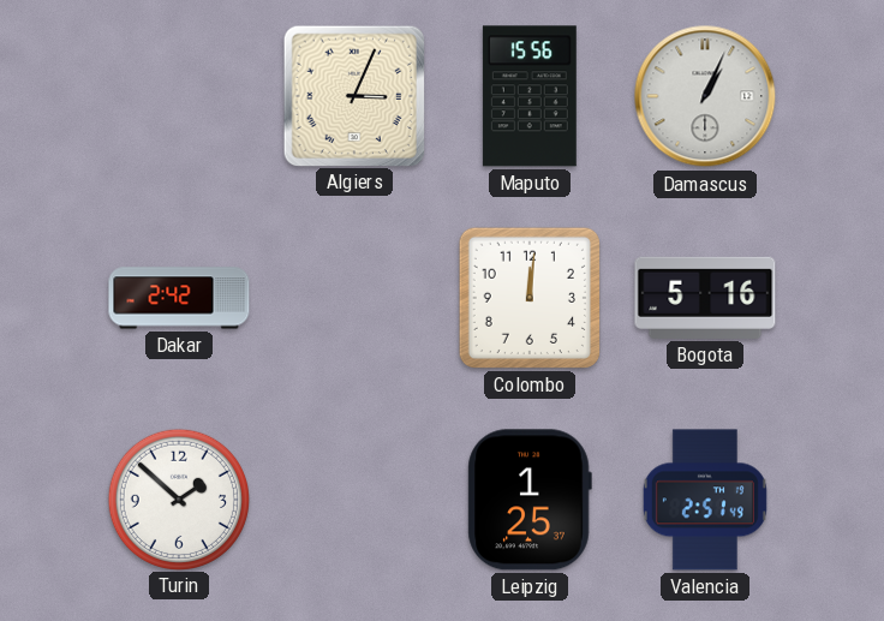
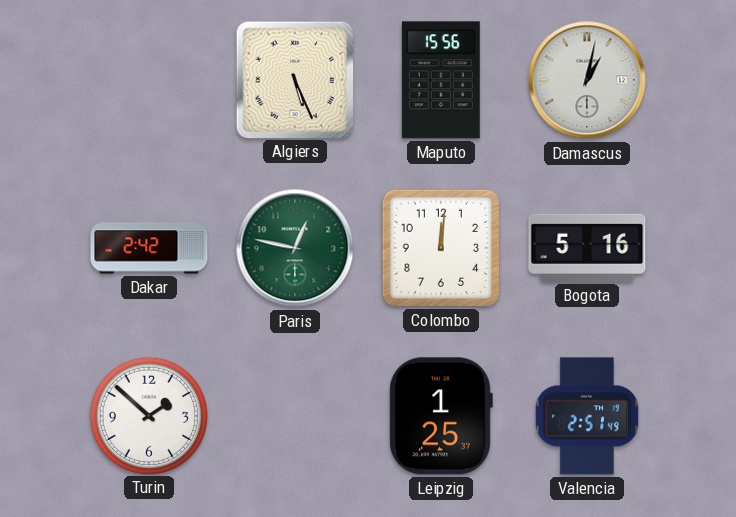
Algiers: 3:04 -> 5:26 (294, 79)
Damascus: 1:04 -> 1:02 (587, 80)
Paris: none -> 12:47 (295, 248)
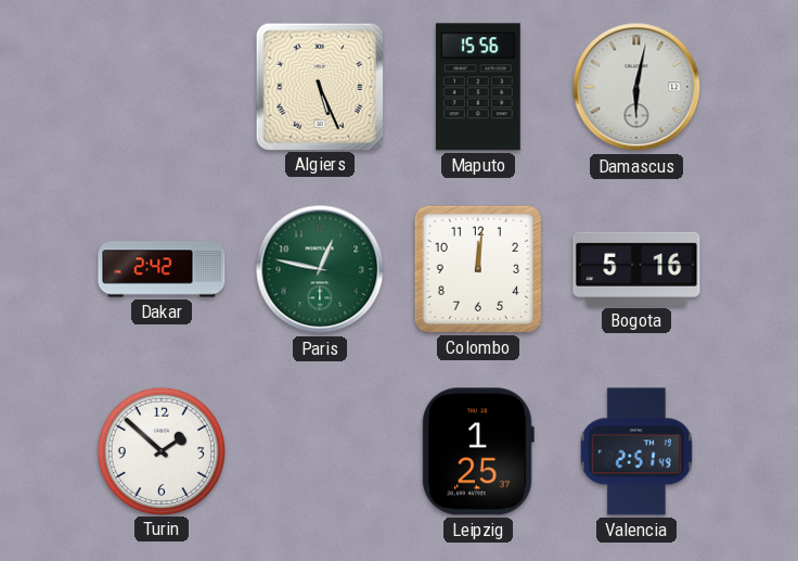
Damascus: 1:02 -> 6:02 (636, 87)
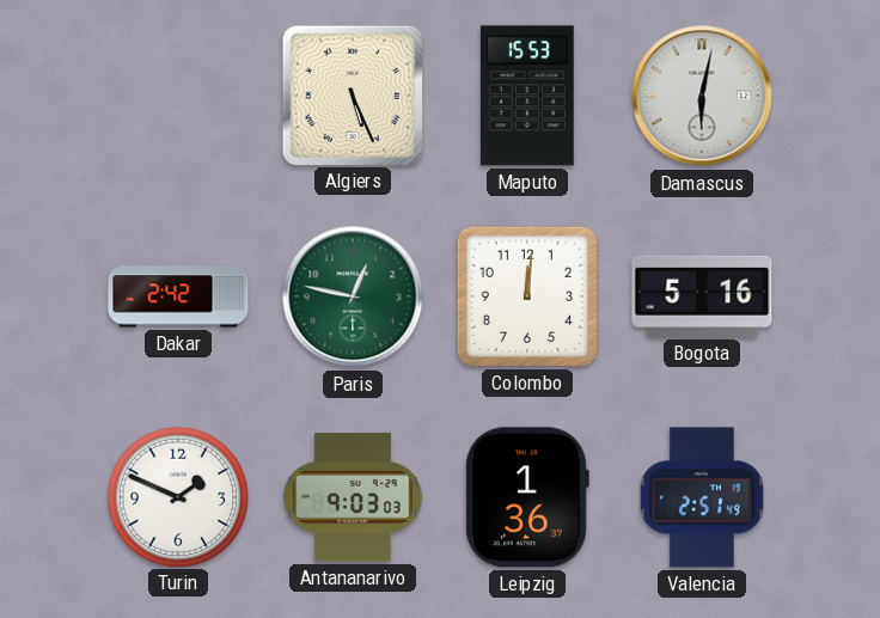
Maputo: 15:56 -> 15:53 (527, 96)
Turin: 1:52 -> 1:49 (177, 496)
Antananarivo: none -> 9:03 (353, 497)
Leipzig: 1:25 -> 1:36 (527, 497)
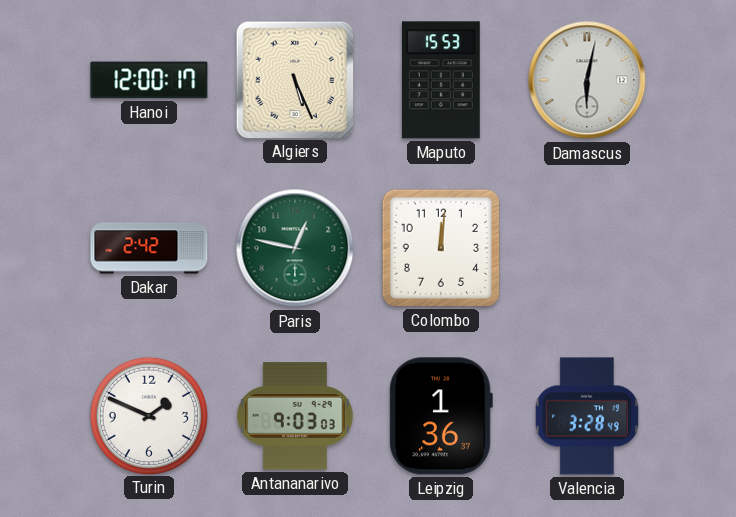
Hanoi: none -> 12:00 (149, 80)
Bogota: 5:16 -> none (702, 296)
Valencia: 2:51 -> 3:28 (587, 416)
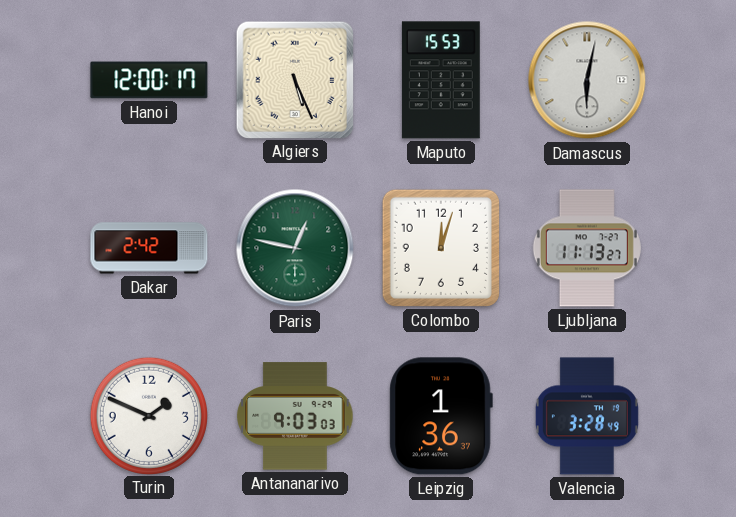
Colombo: 12:01 -> 12:03 (441, 248)
Ljubljana: none -> 11:13 (587, 248)
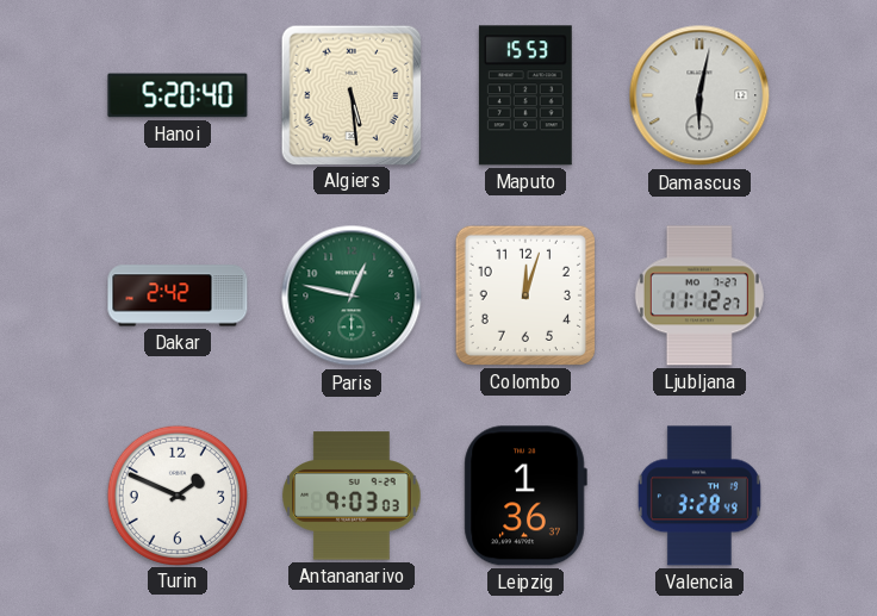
Hanoi: 12:00 -> 5:20 (178, 95)
Algiers: 5:26 -> 5:29 (350, 94)
Ljubljana: 11:13 -> 11:12 (699, 295)
